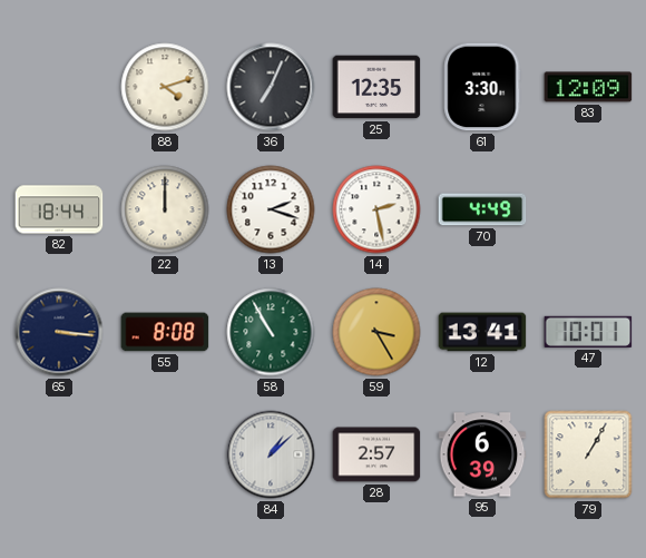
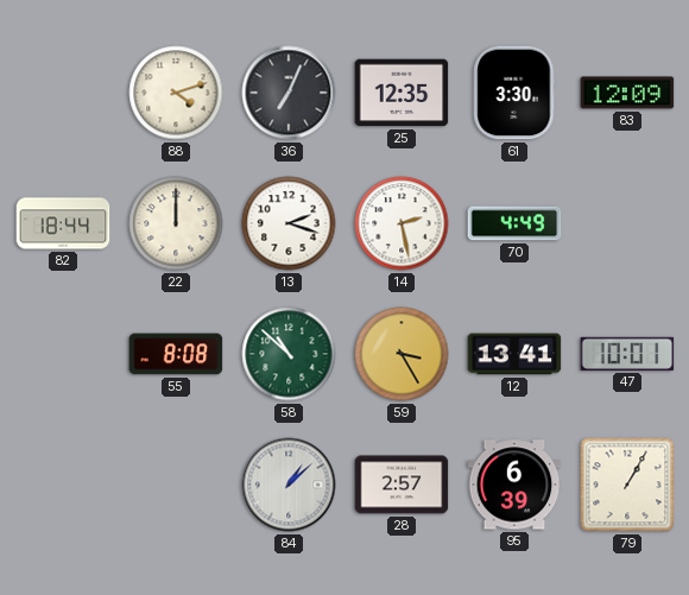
65: 3:16 -> none (59, 332)
58: 10:55 -> 10:52 (289, 354)
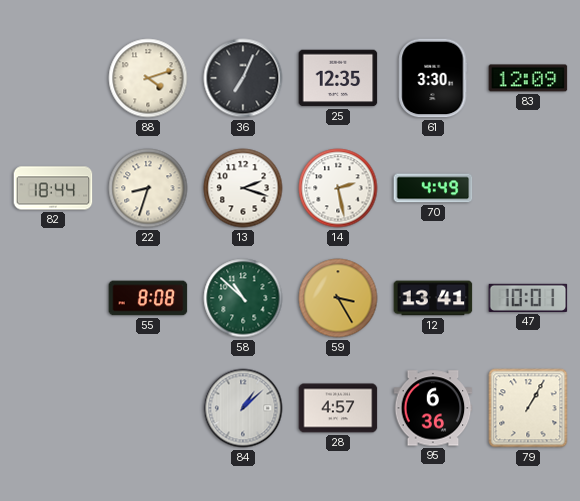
22: 12:00 -> 8:33 (148, 188)
28: 2:57 -> 4:57 (338, 408)
95: 6:39 -> 6:36 (433, 408)
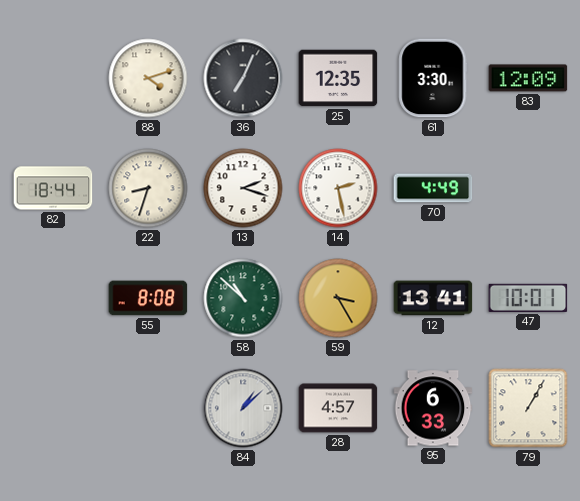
95: 6:36 -> 6:33 (433, 408)
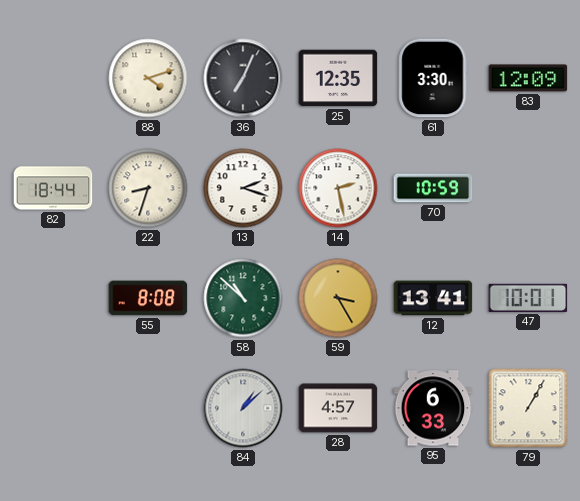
70: 4:49 -> 10:59 (433, 188)
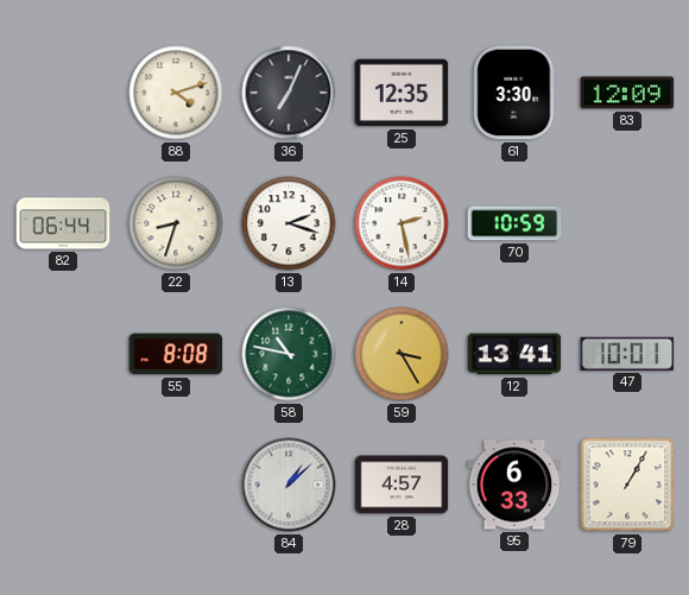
82: 18:44 -> 06:44 (63, 223)
58: 10:52 -> 10:47 (289, 354)
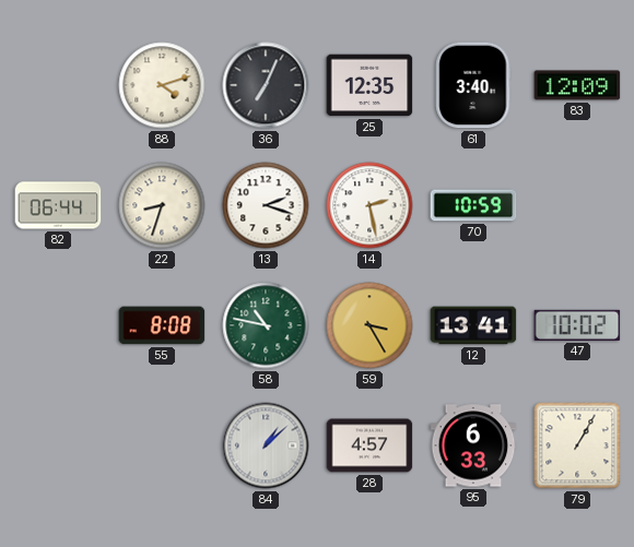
61: 3:30 -> 3:40 (473, 85)
47: 10:01 -> 10:02 (577, 325)
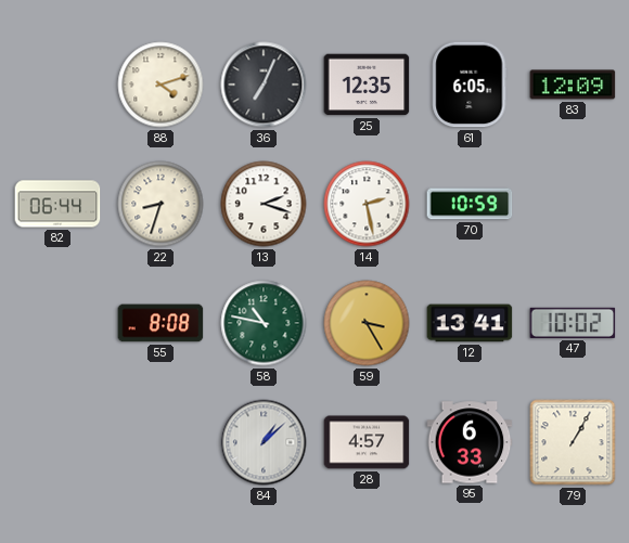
61: 3:40 -> 6:05 (470, 85)
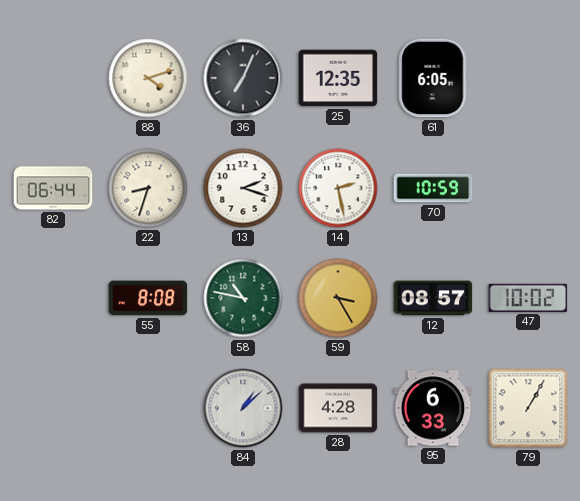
83: 12:09 -> none (573, 85)
12: 13:41 -> 08:57 (433, 298)
28: 4:57 -> 4:28 (338, 408)
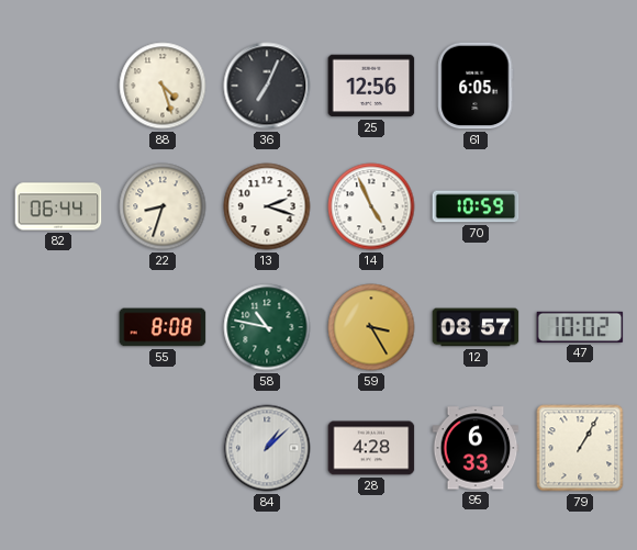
88: 4:12 -> 4:27 (163, 86)
25: 12:35 -> 12:56 (371, 86)
14: 2:28 -> 4:56 (371, 206)
